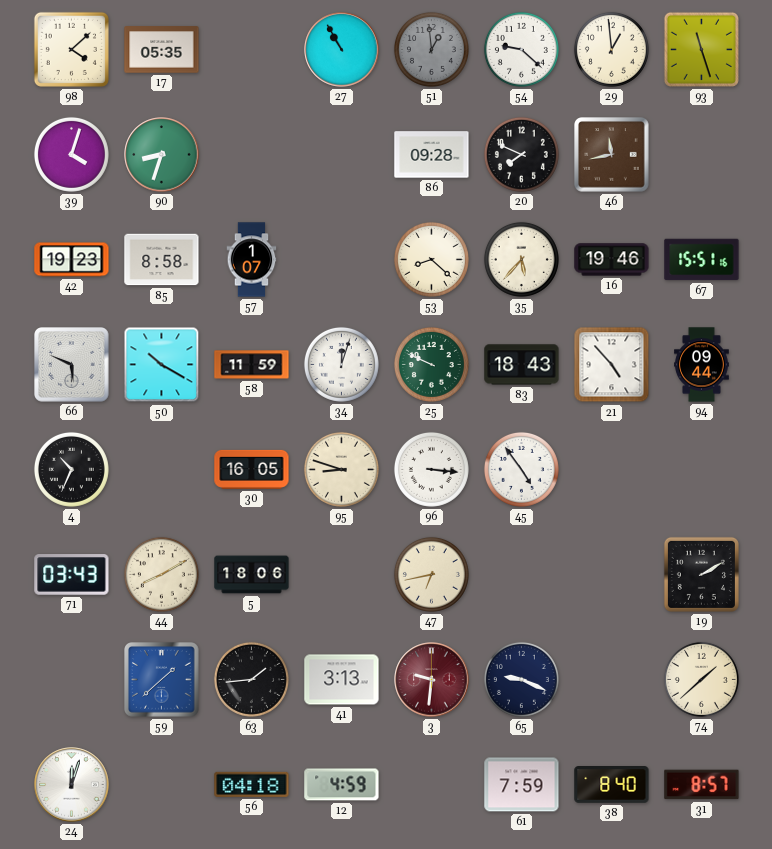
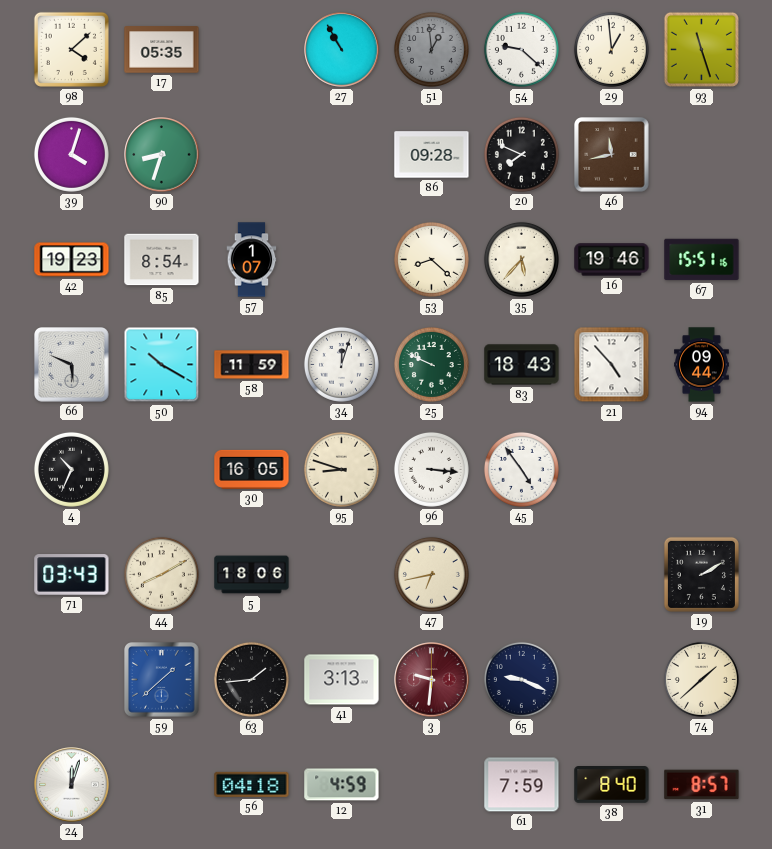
85: 8:58 -> 8:54 (162, 260)
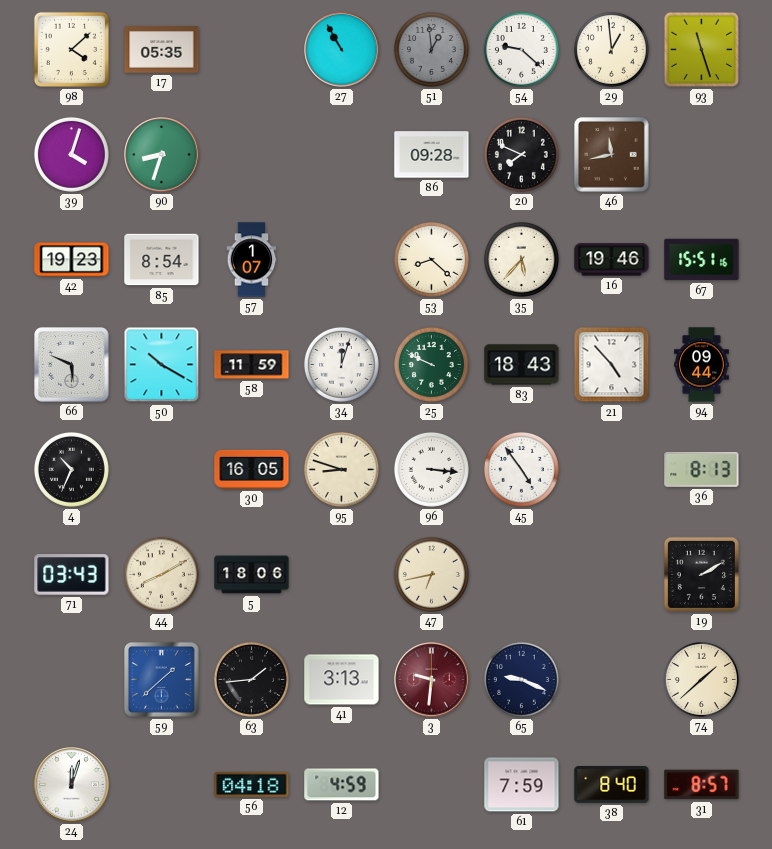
36: none -> 8:13 (702, 469)
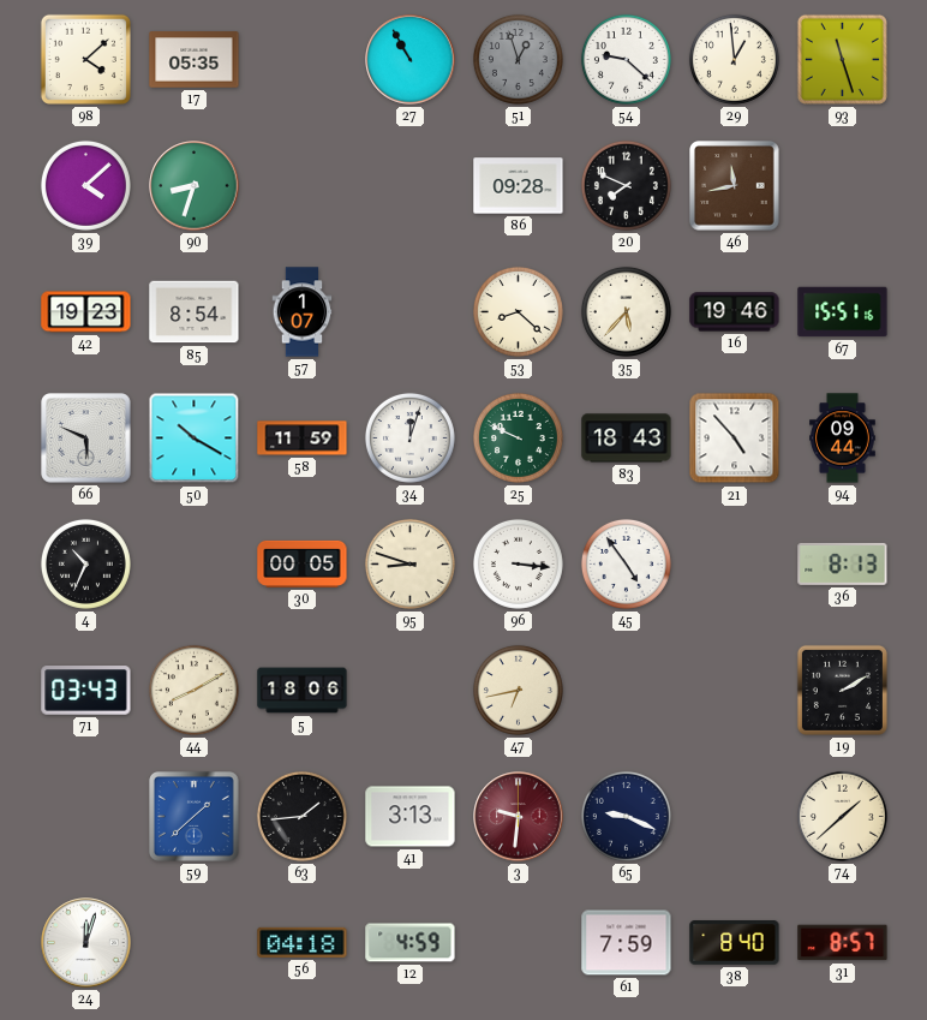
51: 12:59 -> 12:57 (518, 59)
39: 4:03 -> 4:08 (85, 185)
30: 16:05 -> 00:05 (303, 563)
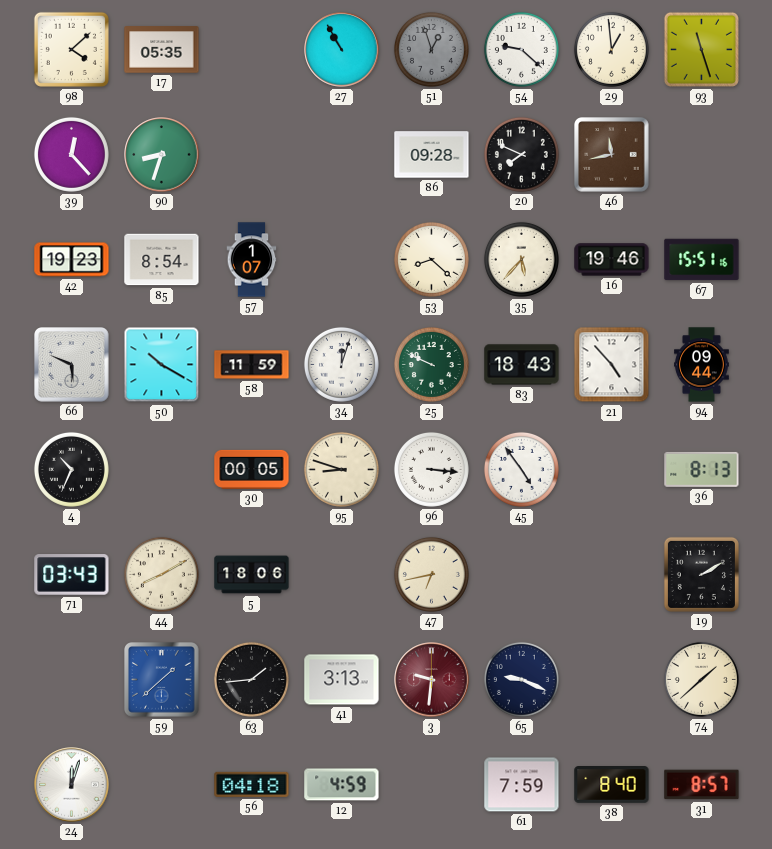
39: 4:08 -> 12:23 (71, 154)
